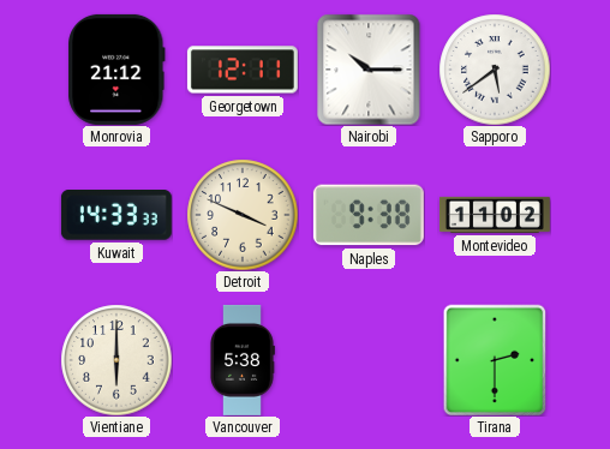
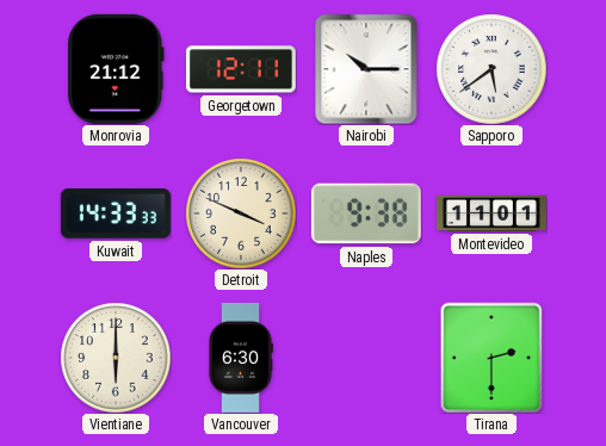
Montevideo: 11:02 -> 11:01 (491, 213)
Vancouver: 5:38 -> 6:30 (241, 358)
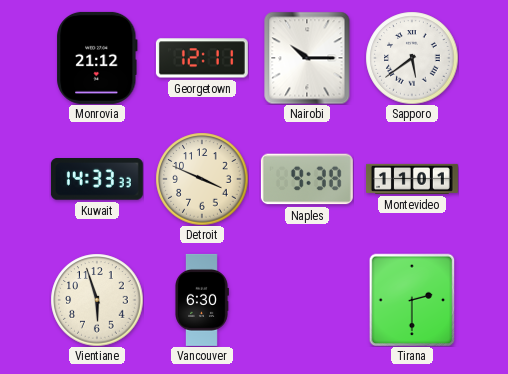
Vientiane: 6:00 -> 5:57 (97, 300)
